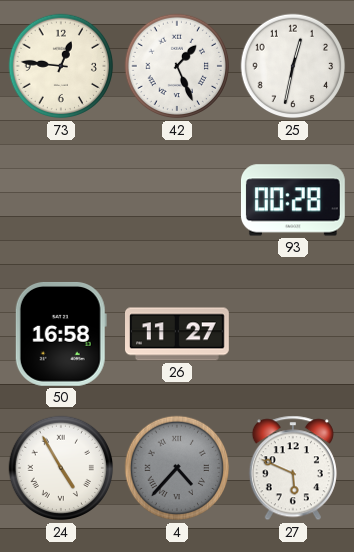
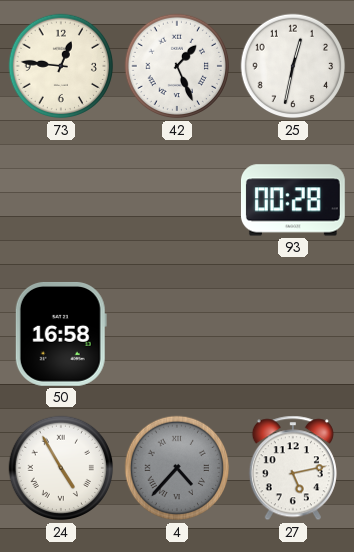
26: 11:27 -> none (178, 334)
27: 5:49 -> 5:13 (293, 468)
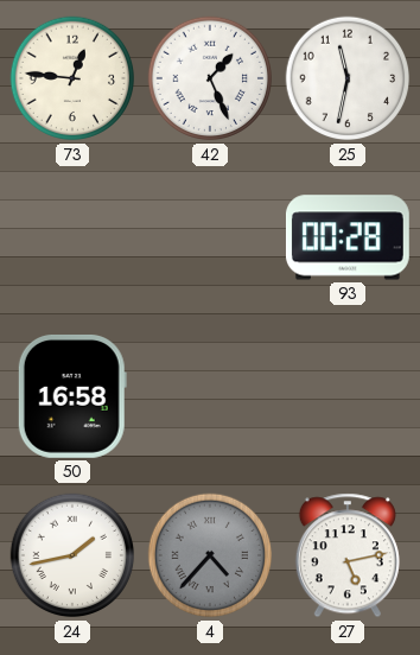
25: 12:32 -> 11:32 (348, 78)
24: 4:55 -> 1:43 (72, 555)
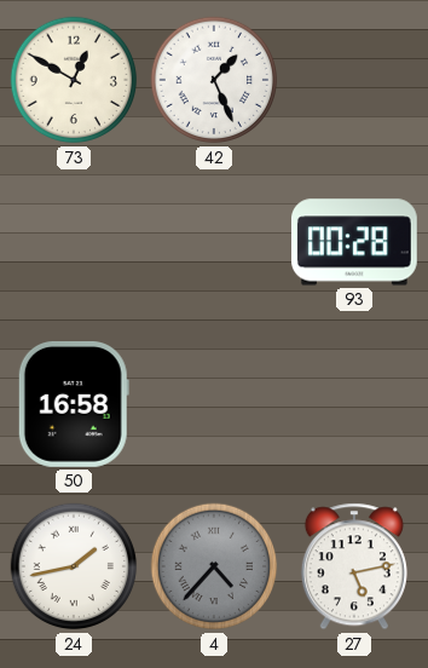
73: 12:46 -> 12:50 (74, 80)
25: 11:32 -> none (348, 78)
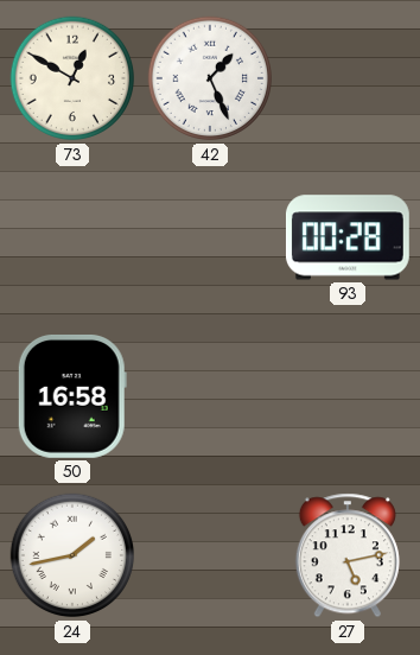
4: 4:37 -> none (214, 566)
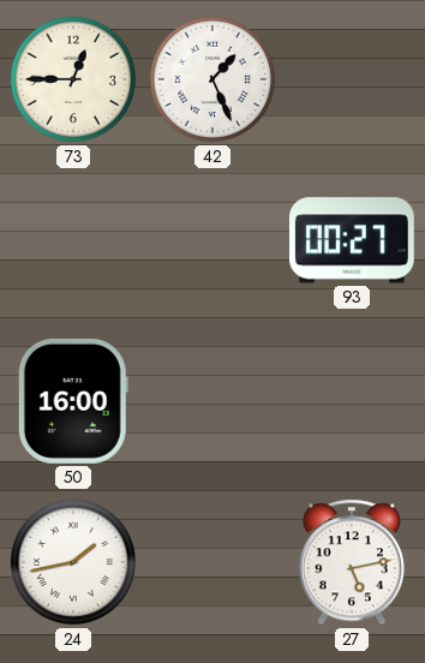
73: 12:50 -> 12:45 (73, 79)
93: 00:28 -> 00:27 (352, 240)
50: 16:58 -> 16:00 (73, 401)
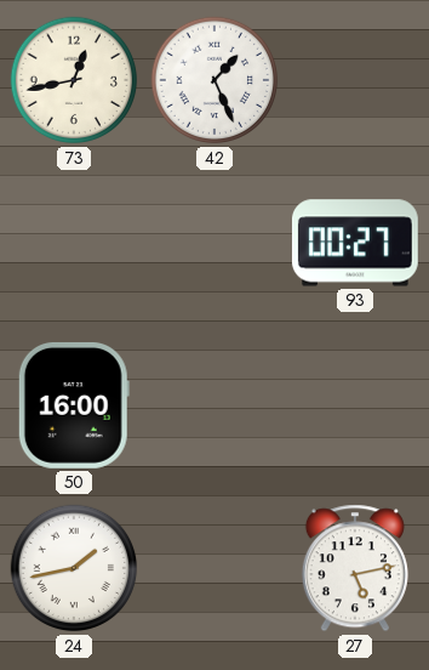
73: 12:45 -> 12:43 (74, 80)
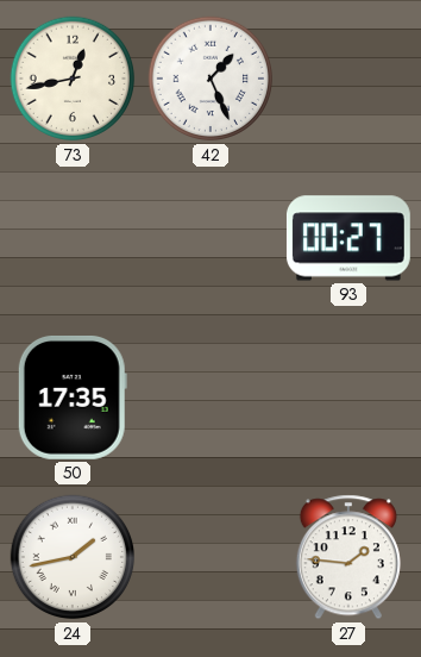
50: 16:00 -> 17:35 (73, 398)
27: 5:13 -> 1:46 (348, 557)
